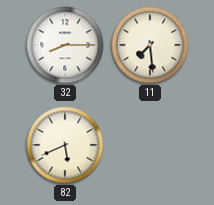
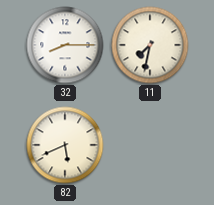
11: 7:29 -> 7:32 (150, 45)
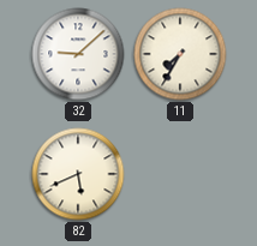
32: 8:15 -> 9:08 (78, 54)
11: 7:32 -> 7:35 (180, 54)
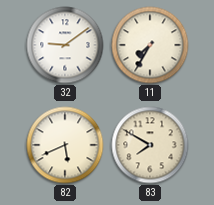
32: 9:08 -> 9:09 (65, 45)
83: none -> 7:50 (150, 145)
